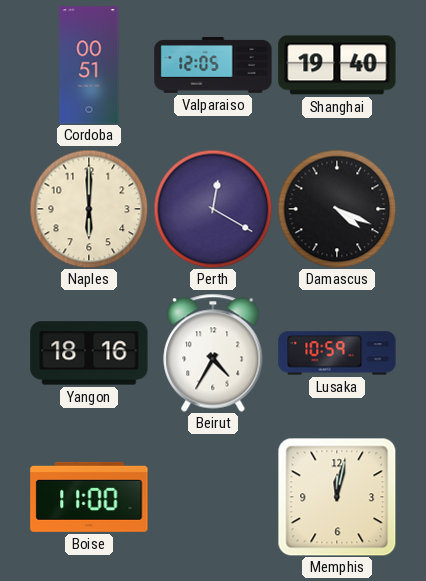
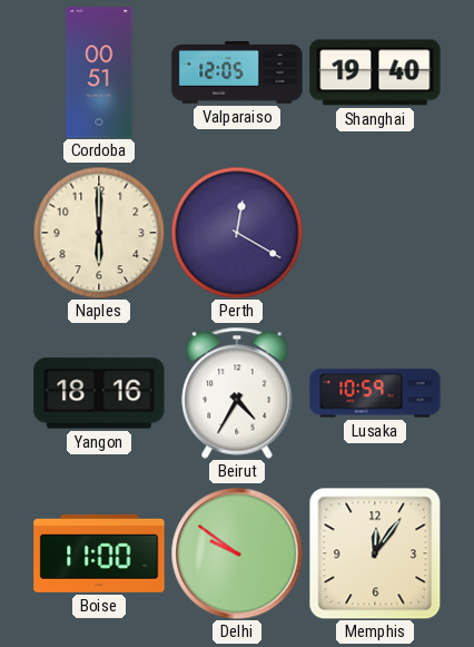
Damascus: 4:19 -> none (337, 209)
Delhi: none -> 9:51 (237, 553)
Memphis: 12:02 -> 12:06 (375, 553)
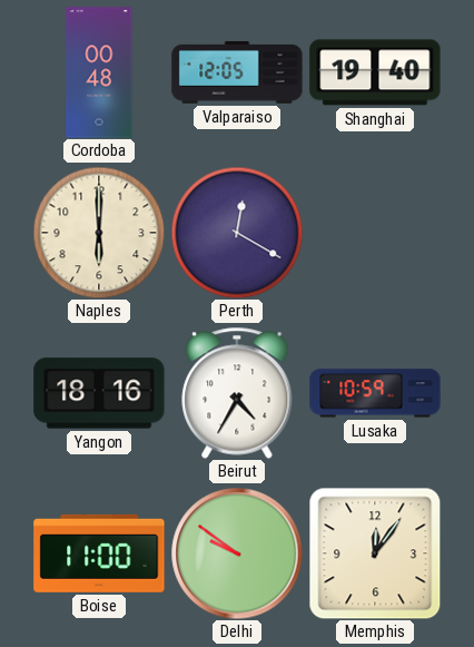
Cordoba: 00:51 -> 00:48 (99, 72)
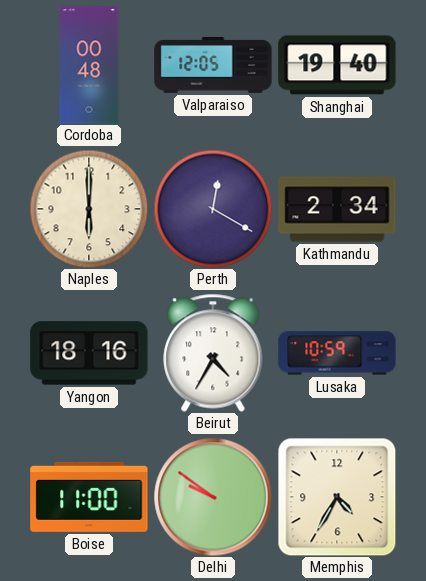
Kathmandu: none -> 2:34 (337, 209)
Memphis: 12:06 -> 4:35 (337, 497)
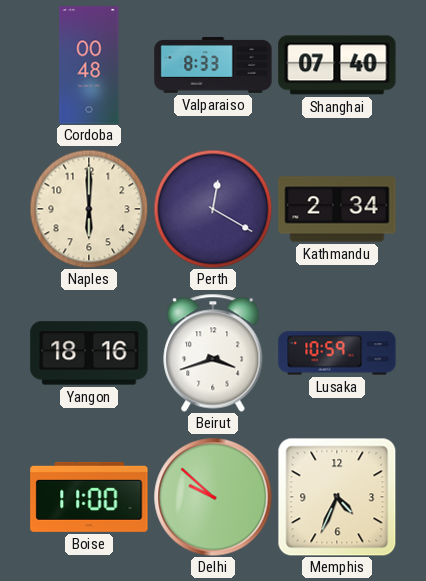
Valparaiso: 12:05 -> 8:33 (213, 65)
Shanghai: 19:40 -> 07:40 (337, 65)
Beirut: 4:35 -> 3:42 (213, 353)
Delhi: 9:51 -> 9:52 (213, 497)
Memphis: 4:35 -> 4:34 (337, 497)
